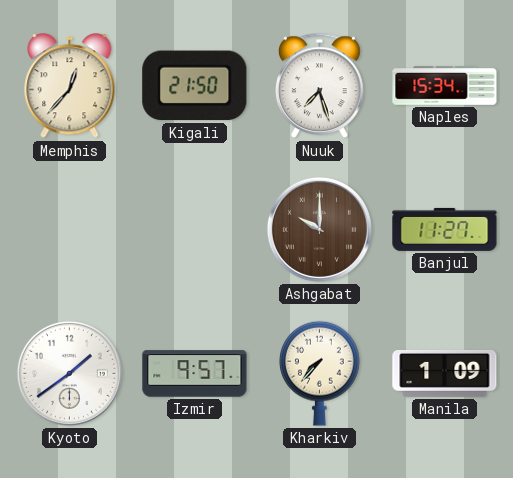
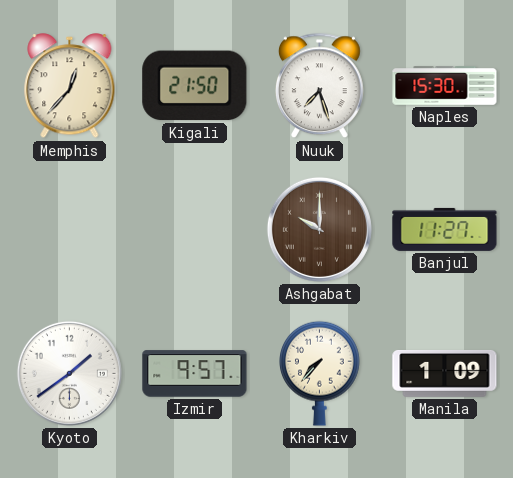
Naples: 15:34 -> 15:30 (445, 86)
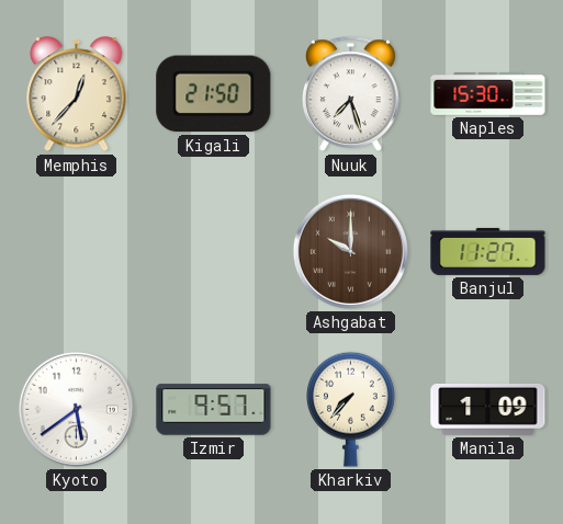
Kyoto: 1:39 -> 5:39 (76, 409)
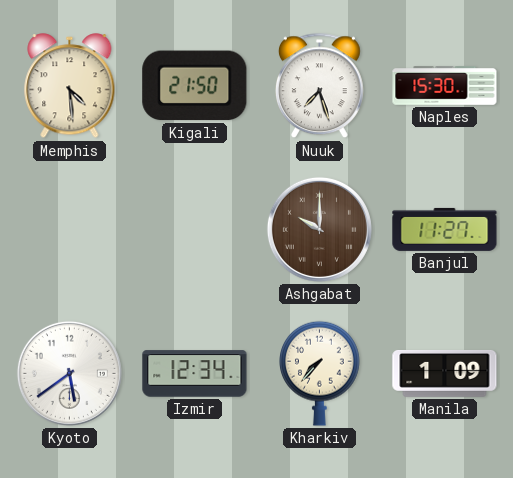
Memphis: 12:37 -> 4:29 (70, 86)
Izmir: 9:57 -> 12:34 (195, 374)
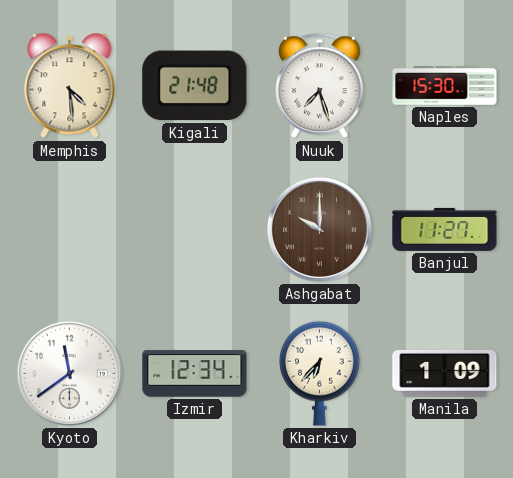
Kigali: 21:50 -> 21:48 (195, 86)
Kyoto: 5:39 -> 11:39 (69, 373)
Kharkiv: 7:37 -> 6:37 (320, 373)
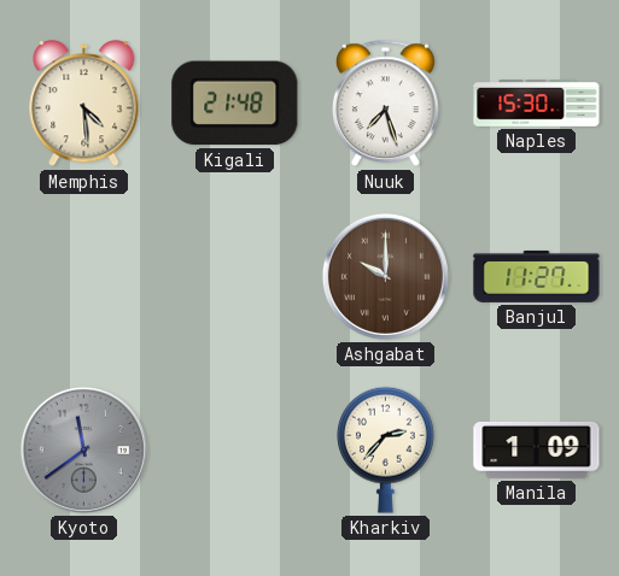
Kyoto dial: white -> grey (83, 449)
Izmir: 12:34 -> none (195, 374)
Kharkiv: 6:37 -> 2:37 (386, 449)
